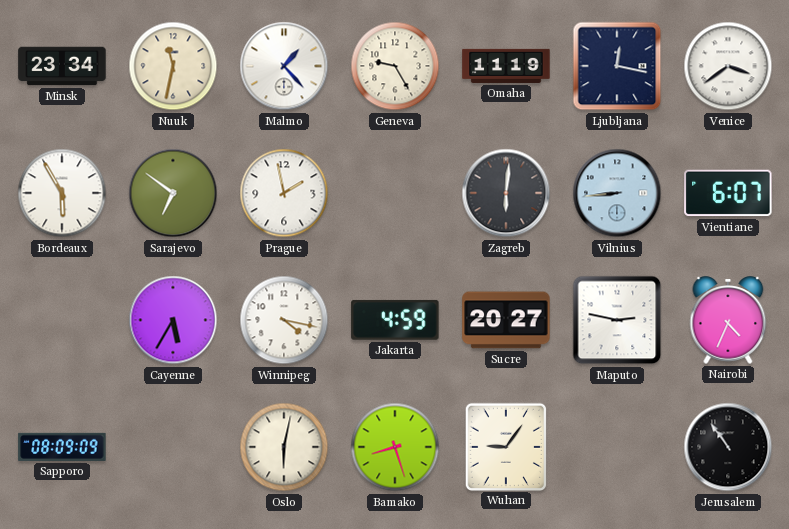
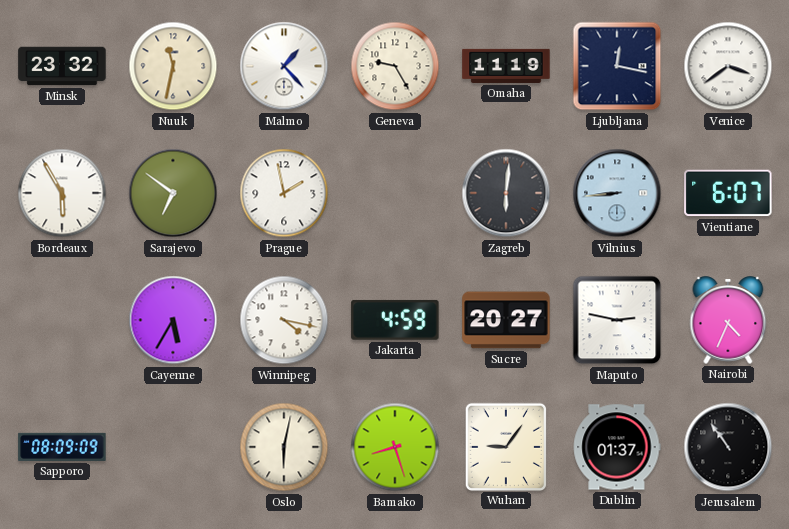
Minsk: 23:34 -> 23:32 (62, 66)
Dublin: none -> 01:37 (617, 447)
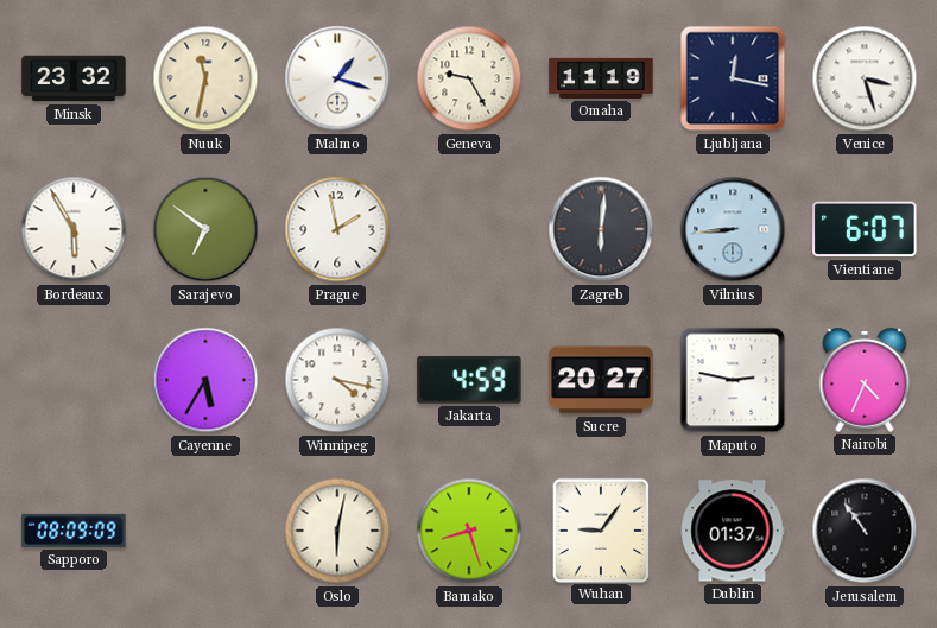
Malmo: 1:23 -> 1:18 (337, 78)
Venice: 3:39 -> 3:27 (865, 78)
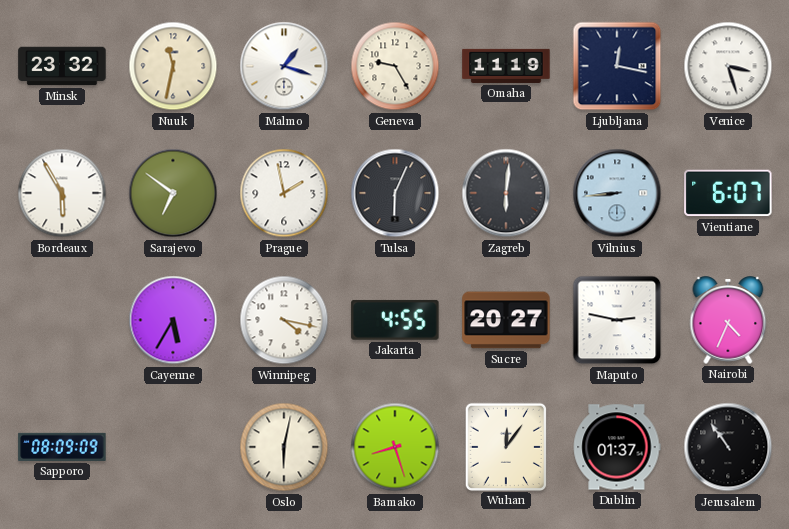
Tulsa: none -> 6:04 (395, 193)
Jakarta: 4:59 -> 4:55 (395, 320)
Wuhan: 9:06 -> 12:06 (505, 446)
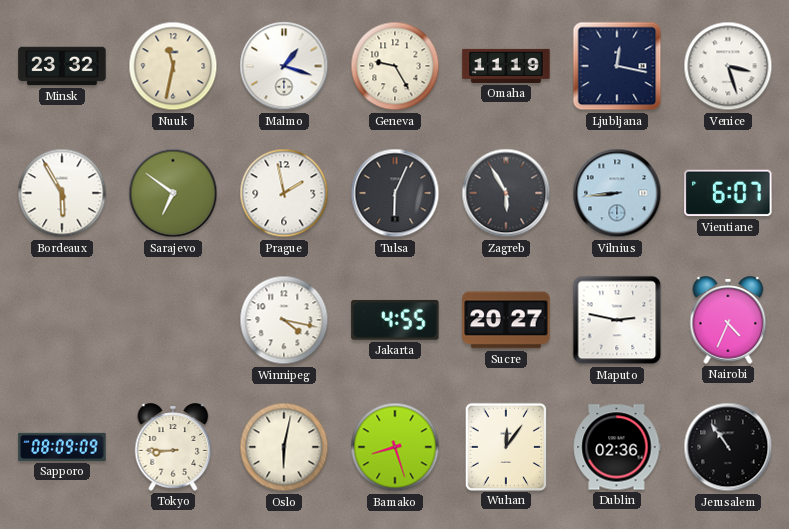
Zagreb: 6:01 -> 5:55 (506, 193)
Cayenne: 5:35 -> none (173, 320)
Tokyo: none -> 8:45 (173, 447)
Dublin: 01:37 -> 02:36 (617, 447)
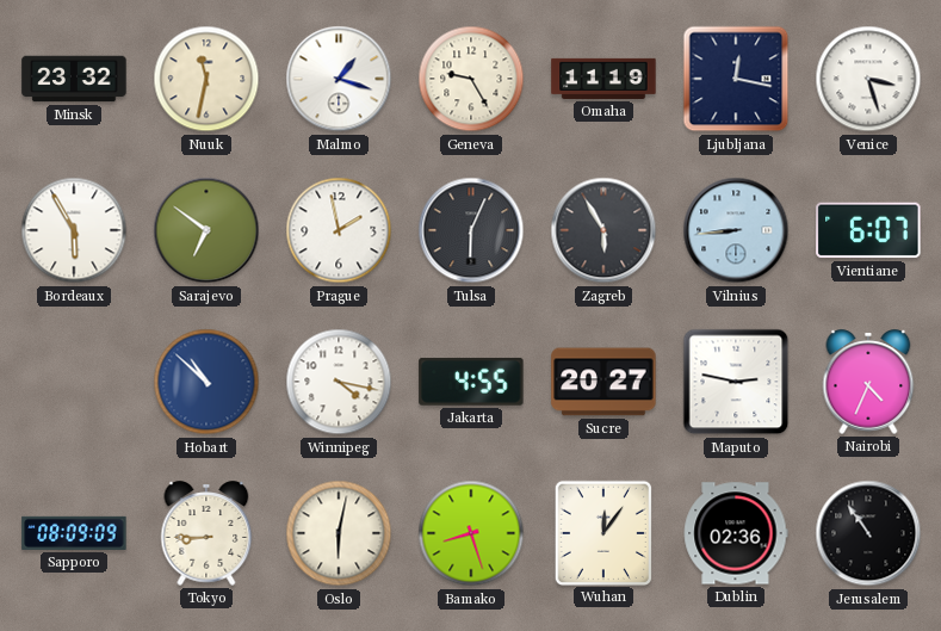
Hobart: none -> 10:52 (206, 382)
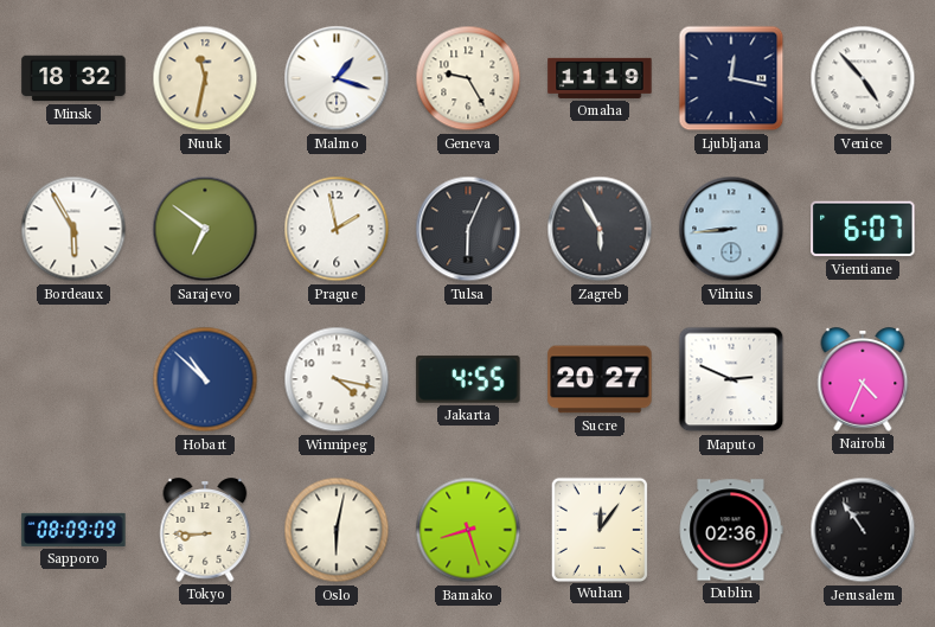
Minsk: 23:32 -> 18:32 (73, 78)
Venice: 3:27 -> 4:53 (863, 78)
Maputo: 2:47 -> 2:49 (731, 379)
